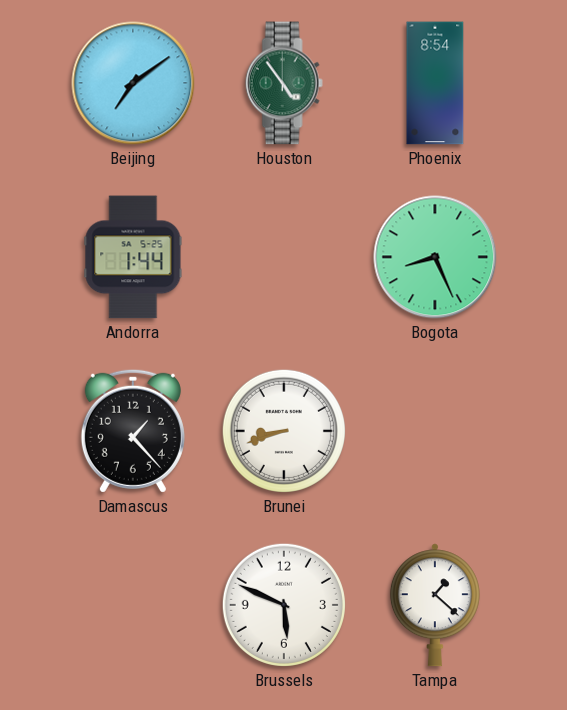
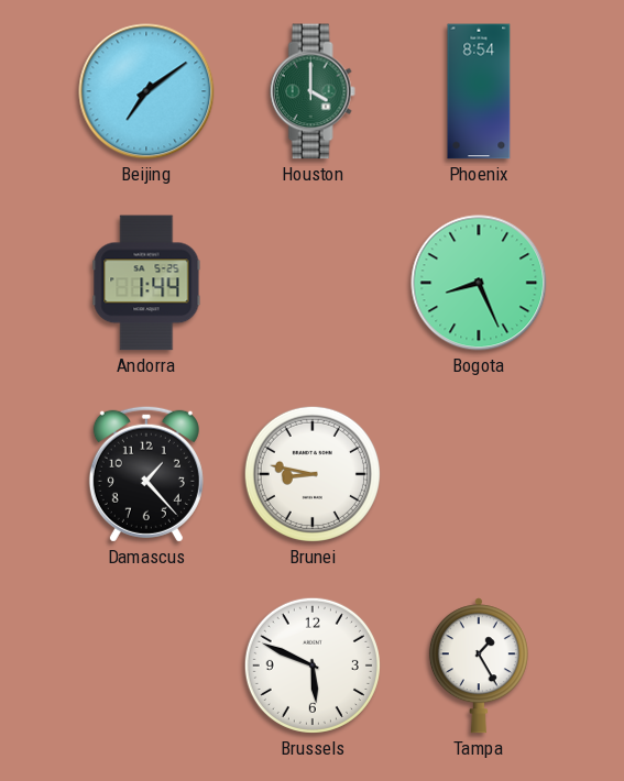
Houston: 4:54 -> 4:00 (313, 91)
Brunei: 8:42 -> 8:47 (313, 474)
Tampa: 1:22 -> 1:25 (479, 665)
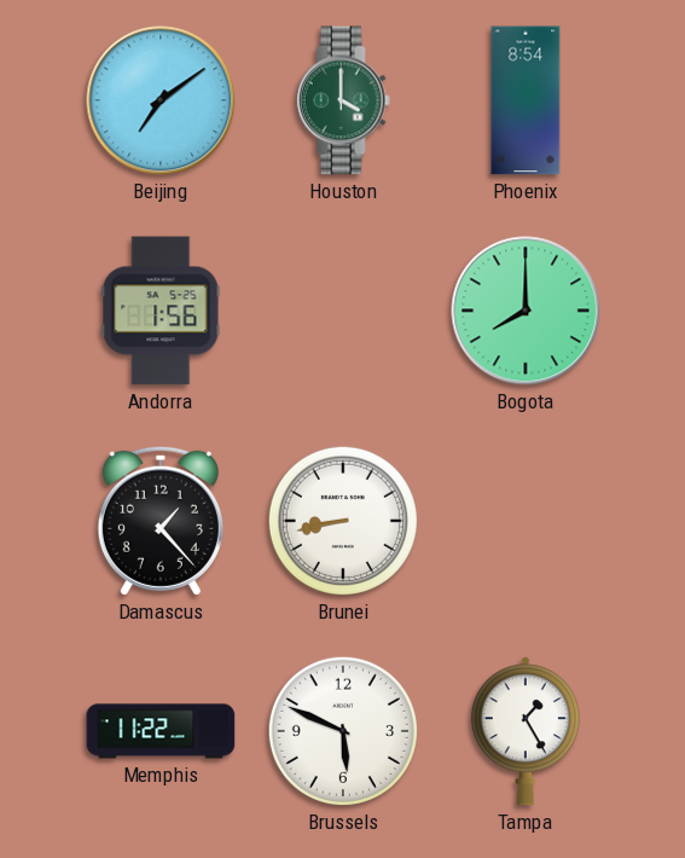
Andorra: 1:44 -> 1:56 (161, 311)
Bogota: 8:26 -> 8:00 (526, 311)
Brunei: 8:47 -> 8:43 (343, 521)
Memphis: none -> 11:22 (161, 731)
